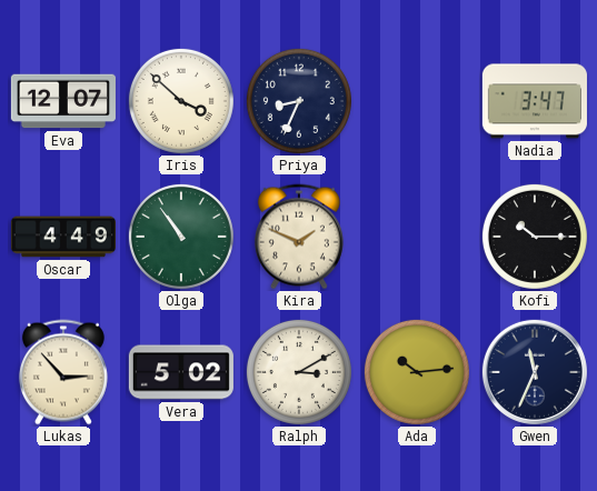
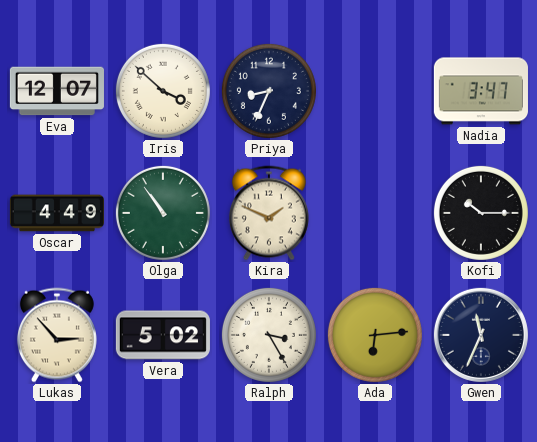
Ralph: 3:10 -> 3:25 (269, 335)
Ada: 10:14 -> 6:14 (375, 335)
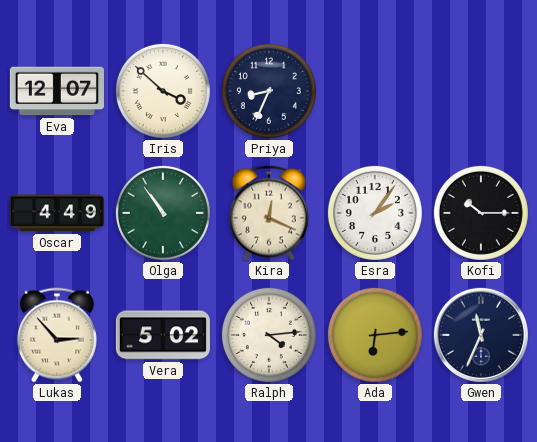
Nadia: 3:47 -> none (481, 91)
Kira: 1:49 -> 12:19 (269, 213)
Esra: none -> 2:06 (375, 213)
Ralph: 3:25 -> 4:14 (269, 335)
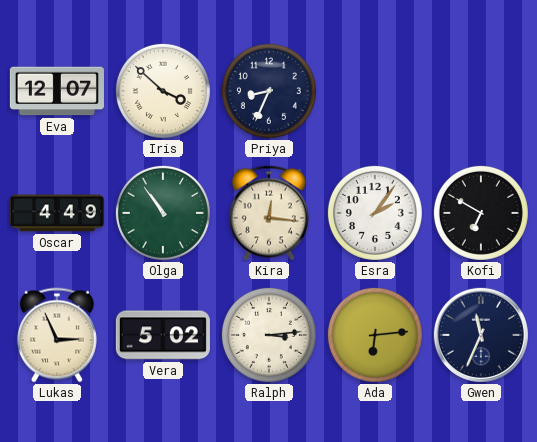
Kira: 12:19 -> 12:16 (269, 213)
Kofi: 10:15 -> 6:50 (481, 213)
Lukas: 2:53 -> 2:56 (57, 335)
Ralph: 4:14 -> 3:14 (269, 335)
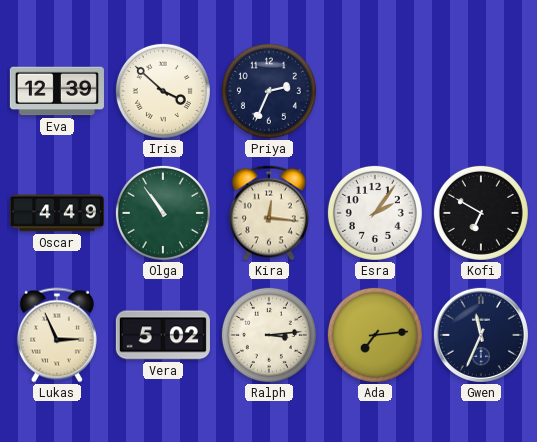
Eva: 12:07 -> 12:39 (57, 91)
Priya: 8:34 -> 2:34 (269, 91)
Ada: 6:14 -> 7:14 (375, 335)
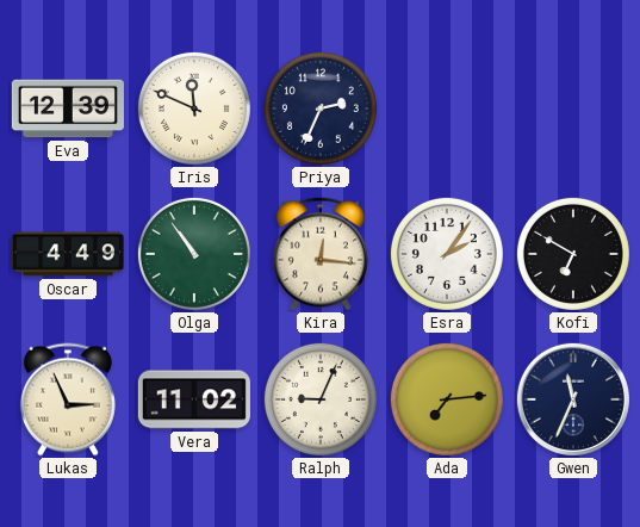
Iris: 3:52 -> 11:49 (194, 108)
Vera: 5:02 -> 11:02 (194, 399)
Ralph: 3:14 -> 9:04 (321, 399)
